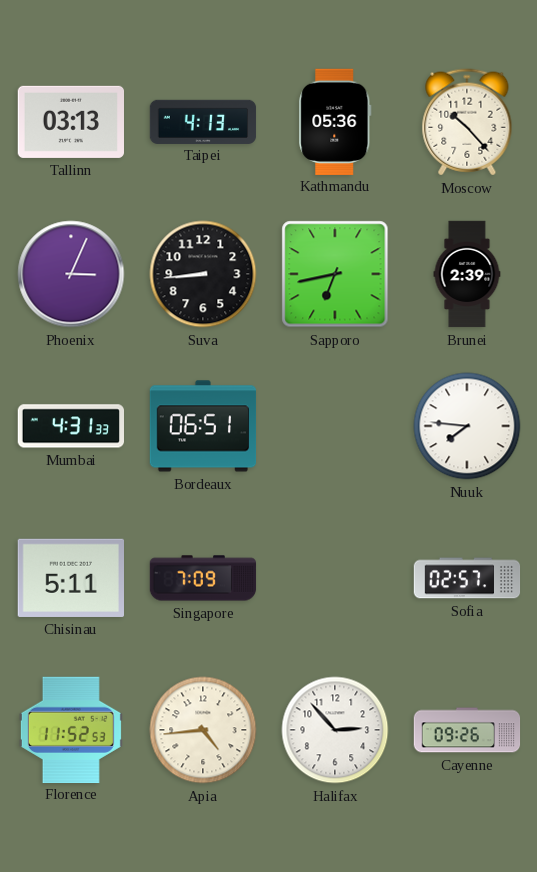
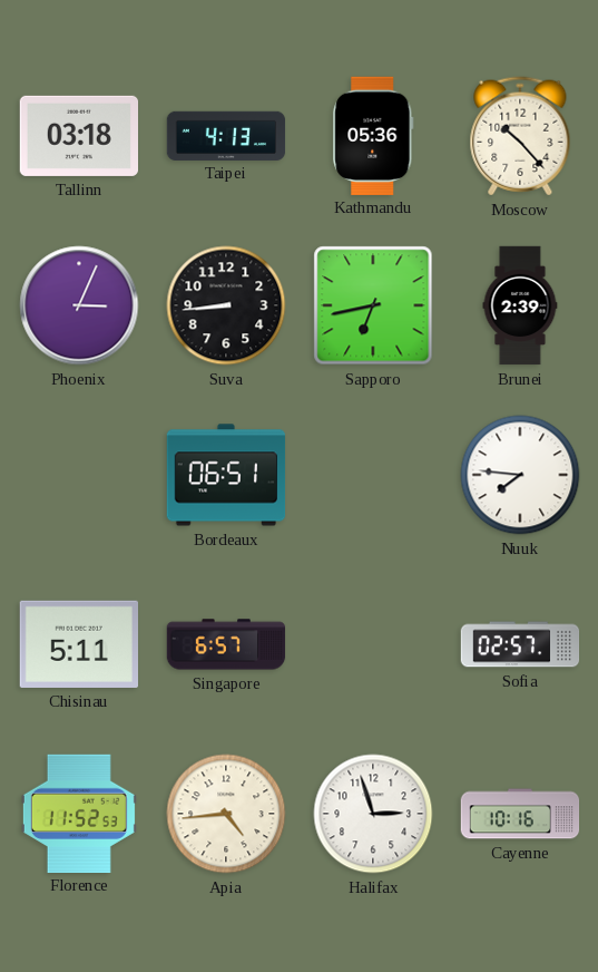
Tallinn: 03:13 -> 03:18 (78, 136)
Mumbai: 4:31 -> none (70, 426)
Singapore: 7:09 -> 6:57 (226, 644)
Halifax: 2:53 -> 2:57 (373, 814)
Cayenne: 09:26 -> 10:16 (520, 814)
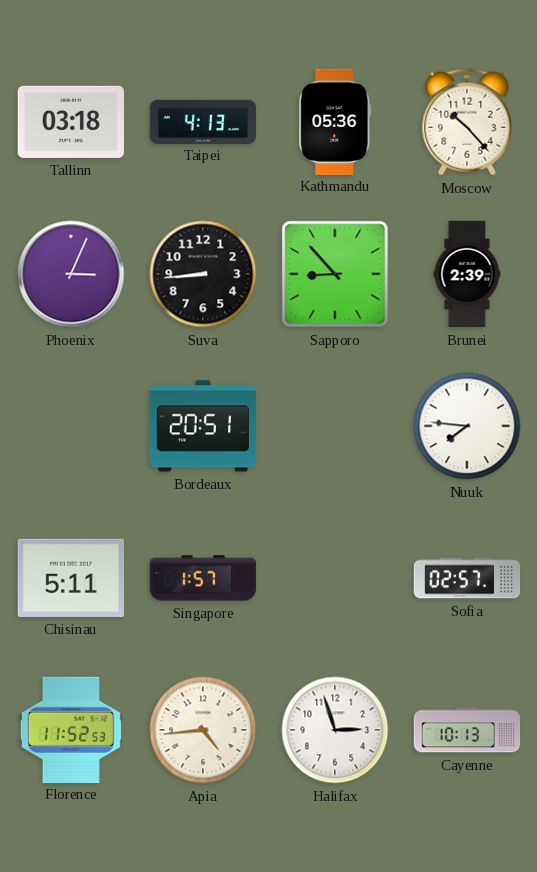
Sapporo: 6:43 -> 8:53 (335, 274)
Bordeaux: 06:51 -> 20:51 (203, 426)
Singapore: 6:57 -> 1:57 (203, 578)
Cayenne: 10:16 -> 10:13 (467, 730)
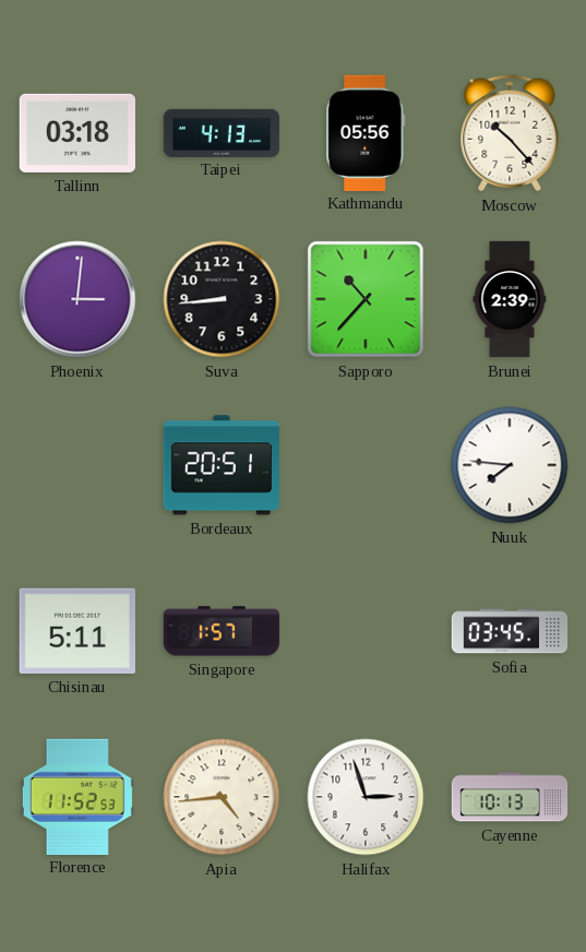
Kathmandu: 05:36 -> 05:56 (366, 132)
Phoenix: 3:04 -> 3:01 (77, 299)
Sapporo: 8:53 -> 10:37 (366, 299)
Sofia: 02:57 -> 03:45 (510, 631)
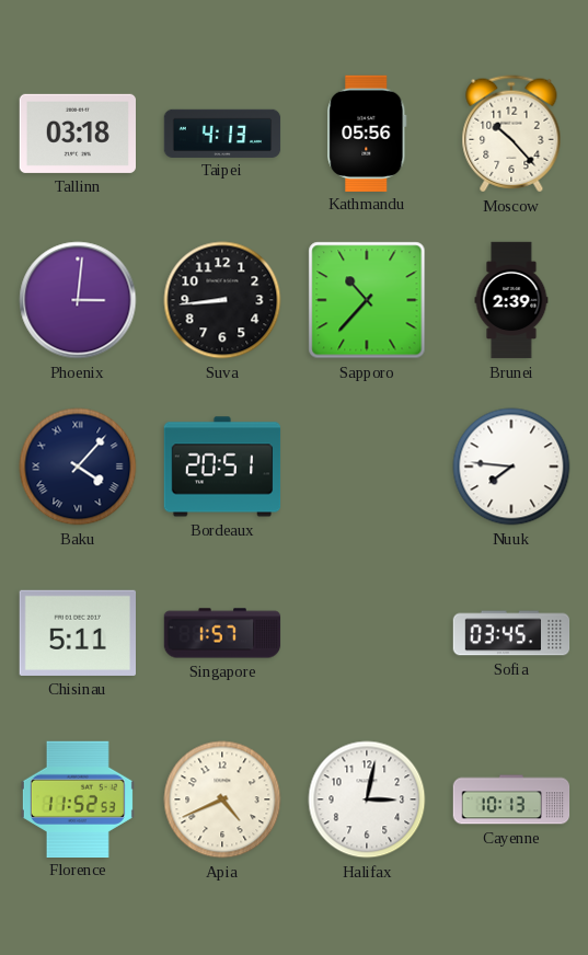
Baku: none -> 4:07 (78, 467)
Apia: 4:44 -> 4:41 (222, 799)
Halifax: 2:57 -> 3:02 (367, 799)
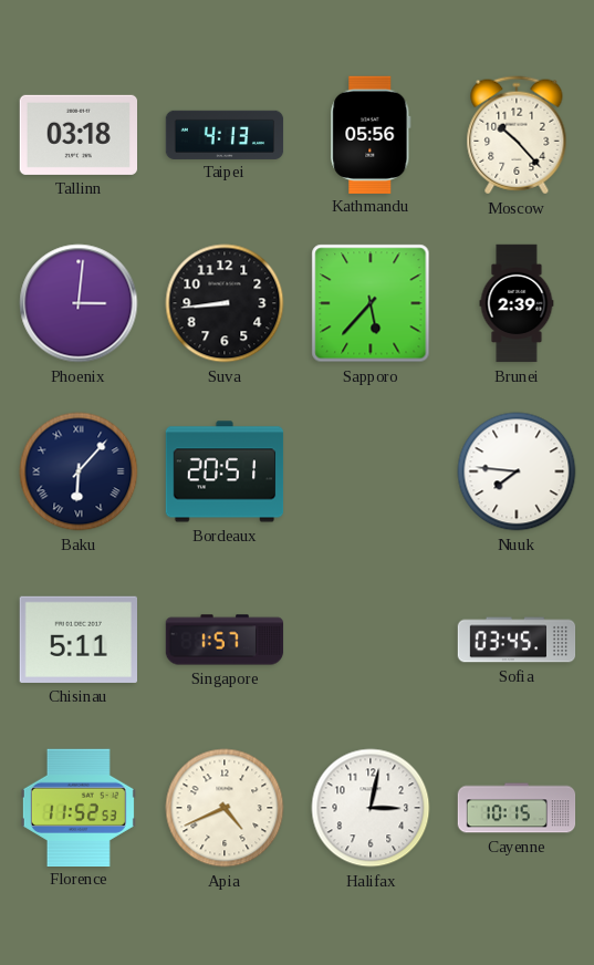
Sapporo: 10:37 -> 5:37 (371, 303)
Baku: 4:07 -> 6:07 (79, 471)
Cayenne: 10:13 -> 10:15 (517, 808)
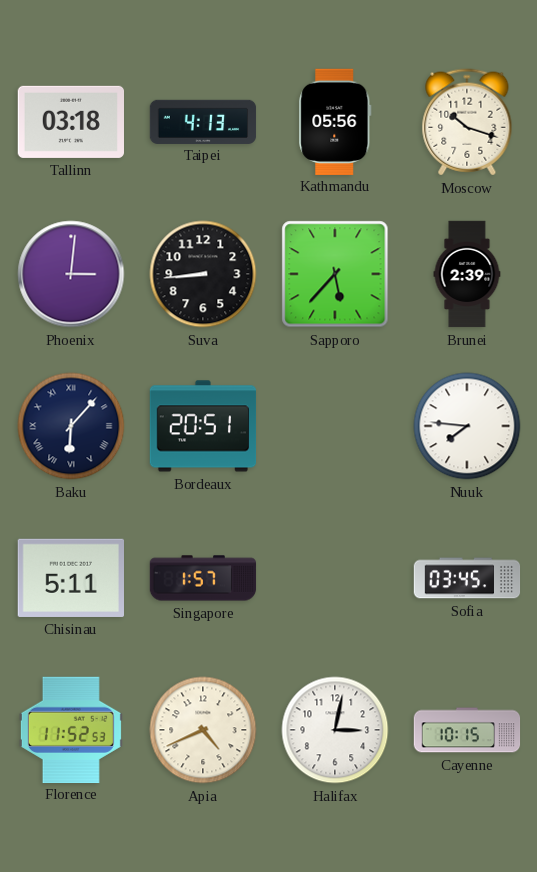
Moscow: 10:23 -> 10:18 (467, 122)
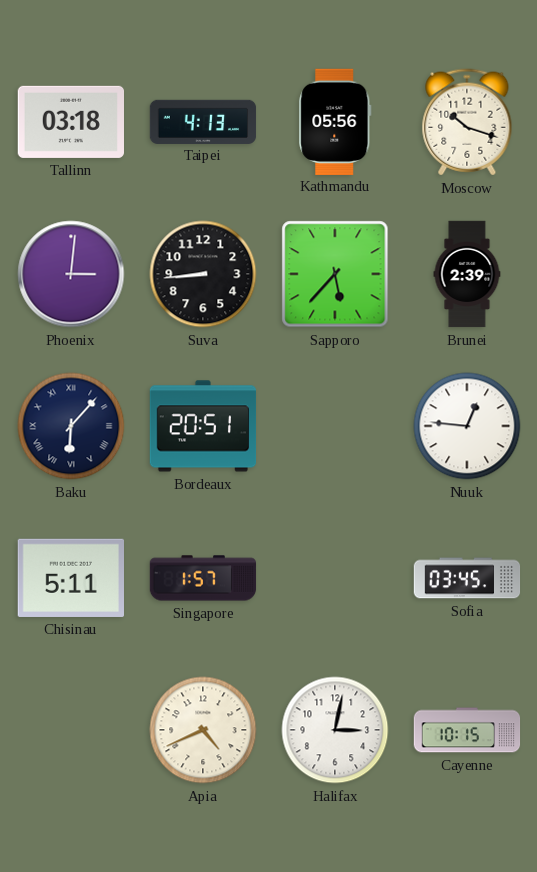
Nuuk: 7:46 -> 12:46 (467, 426)
Florence: 11:52 -> none (71, 729)
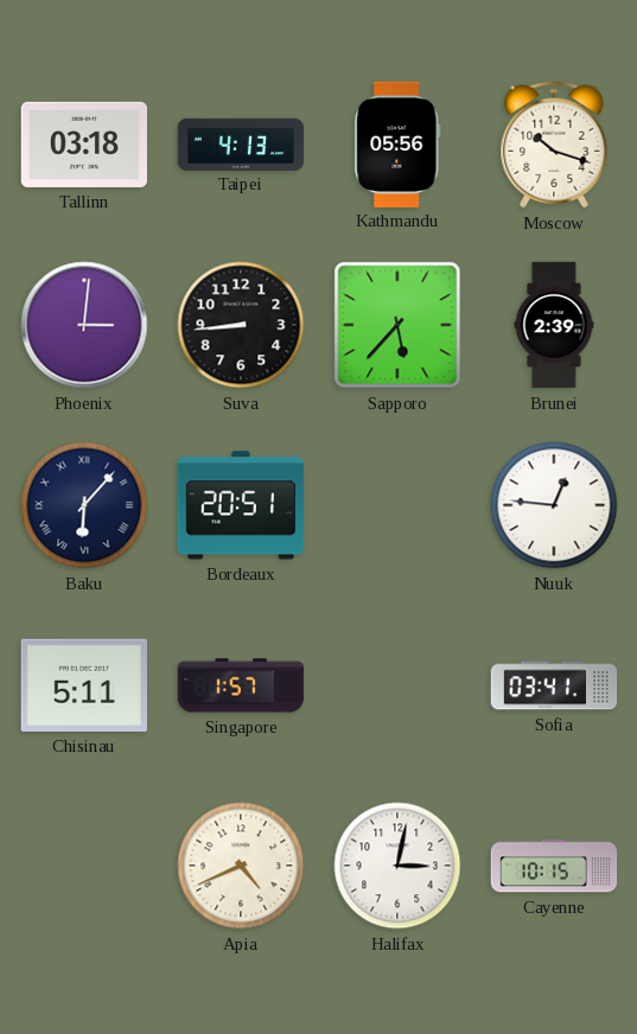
Sofia: 03:45 -> 03:41 (554, 685)
